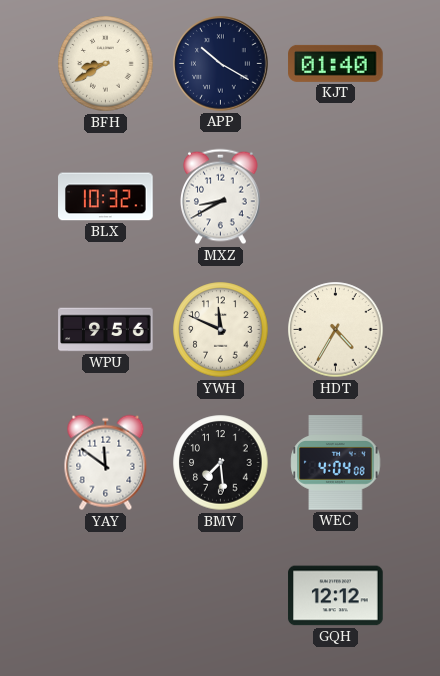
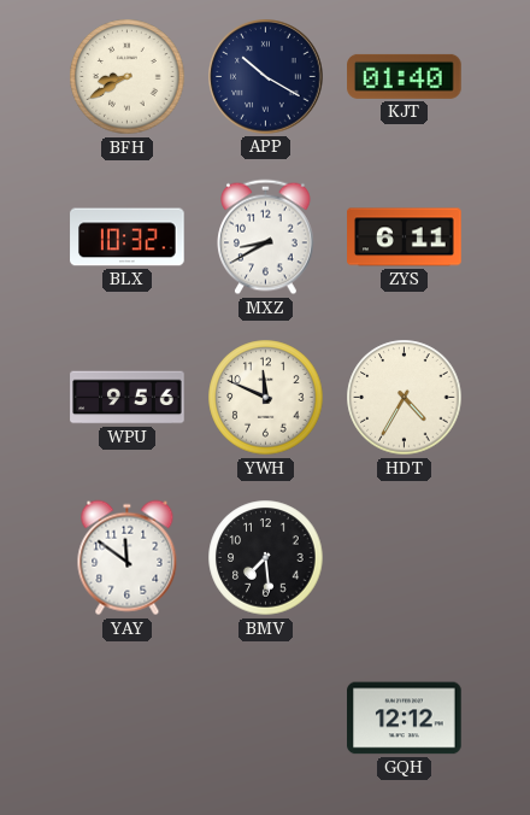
ZYS: none -> 6:11 (405, 238)
WEC: 4:04 -> none (336, 463)
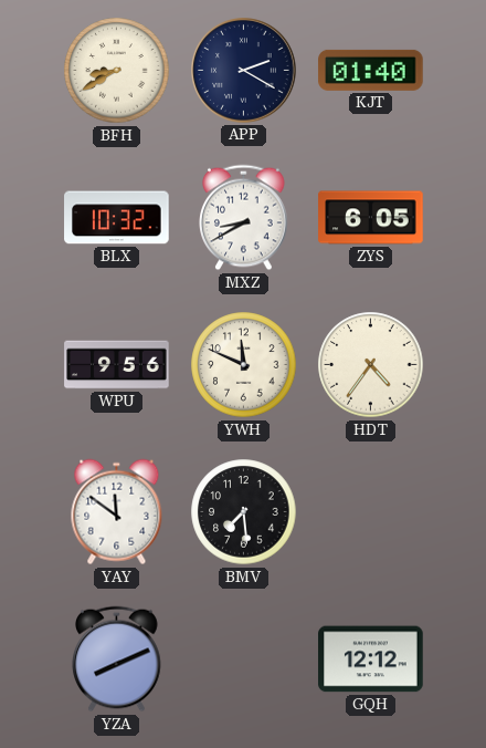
APP: 10:20 -> 2:20 (244, 71)
ZYS: 6:11 -> 6:05 (371, 218)
HDT: 4:35 -> 4:36 (371, 365)
YZA: none -> 8:11 (117, 659)
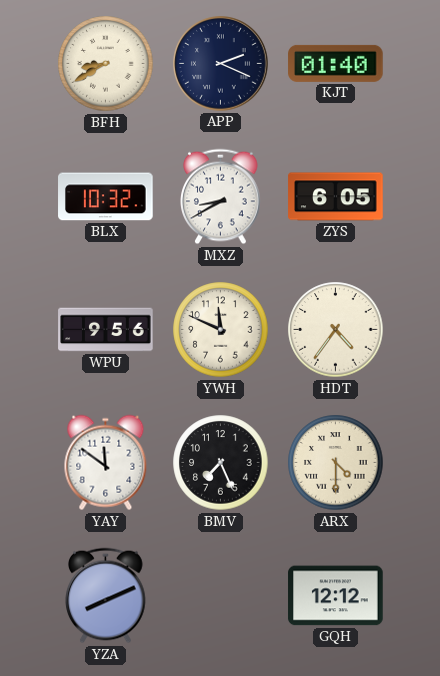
APP: 2:20 -> 2:19 (221, 64)
BMV: 7:29 -> 7:26 (221, 463)
ARX: none -> 4:30 (336, 463)
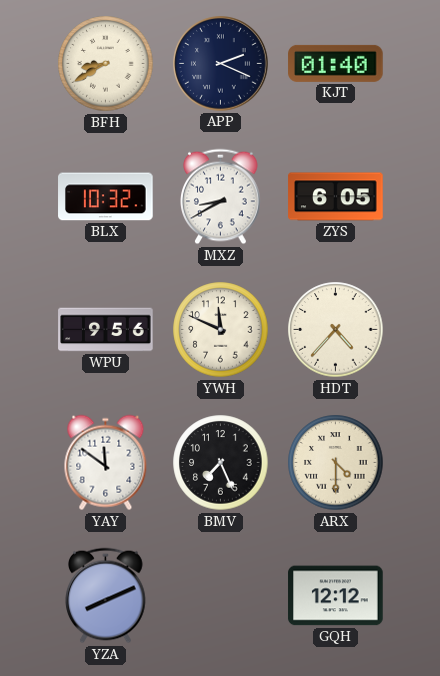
HDT: 4:36 -> 4:37 (336, 330)
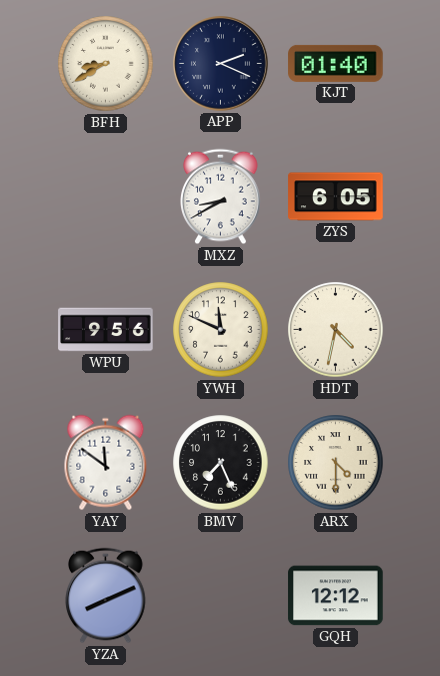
BLX: 10:32 -> none (106, 197)
HDT: 4:37 -> 4:32 (336, 330)
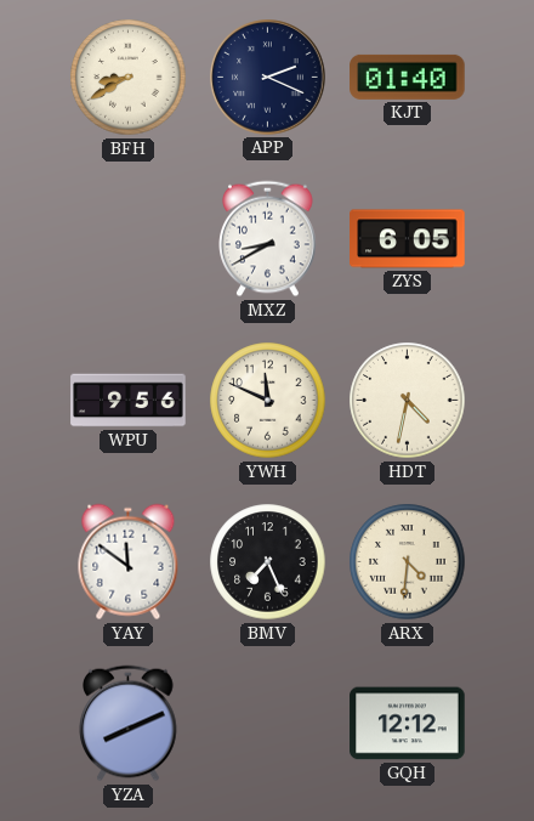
ARX: 4:30 -> 4:31 (408, 562)
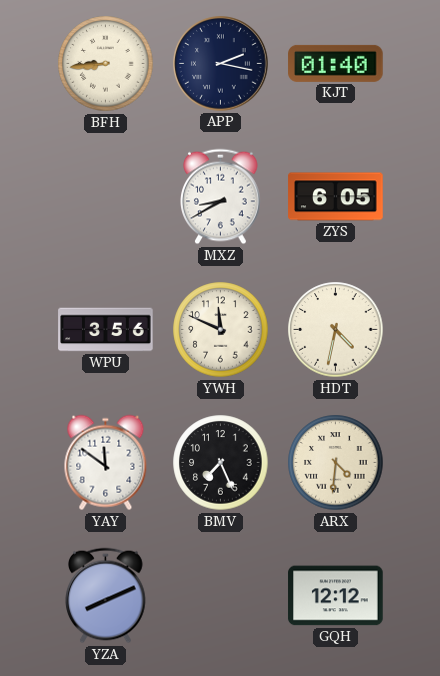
BFH: 8:40 -> 8:44 (106, 64)
APP: 2:19 -> 2:17 (221, 64)
WPU: 9:56 -> 3:56 (106, 330)
